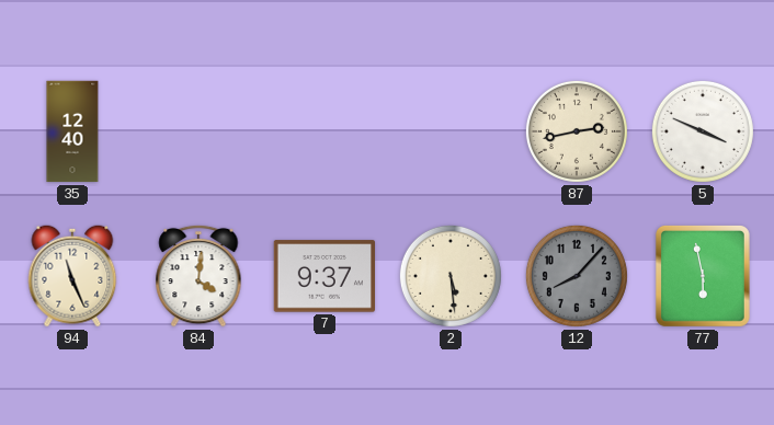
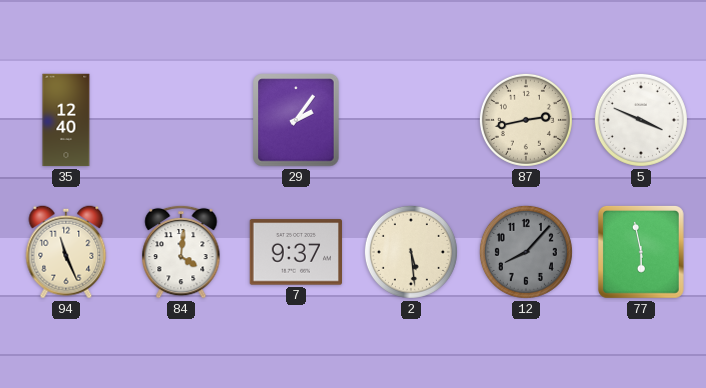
29: none -> 2:06 (296, 120)
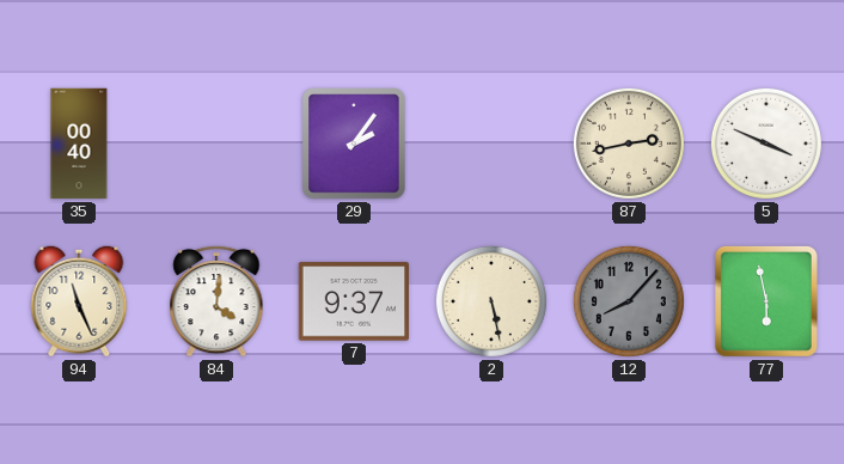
35: 12:40 -> 00:40 (79, 144)
2: 5:29 -> 5:28 (491, 301)
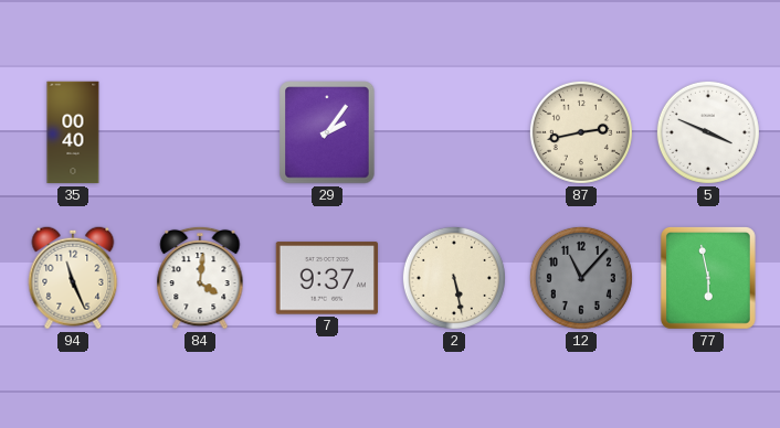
12: 8:07 -> 11:07 (581, 278)
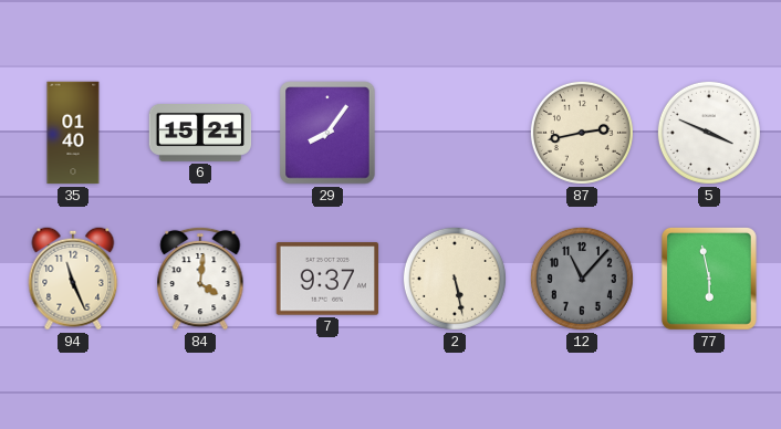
35: 00:40 -> 01:40 (73, 133)
6: none -> 15:21 (200, 134)
29: 2:06 -> 8:06 (327, 133)
